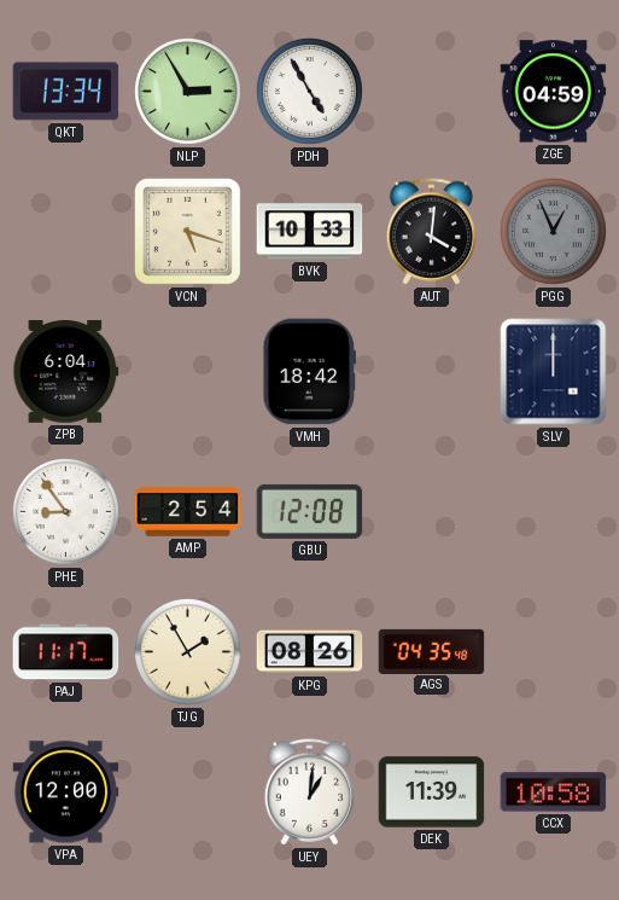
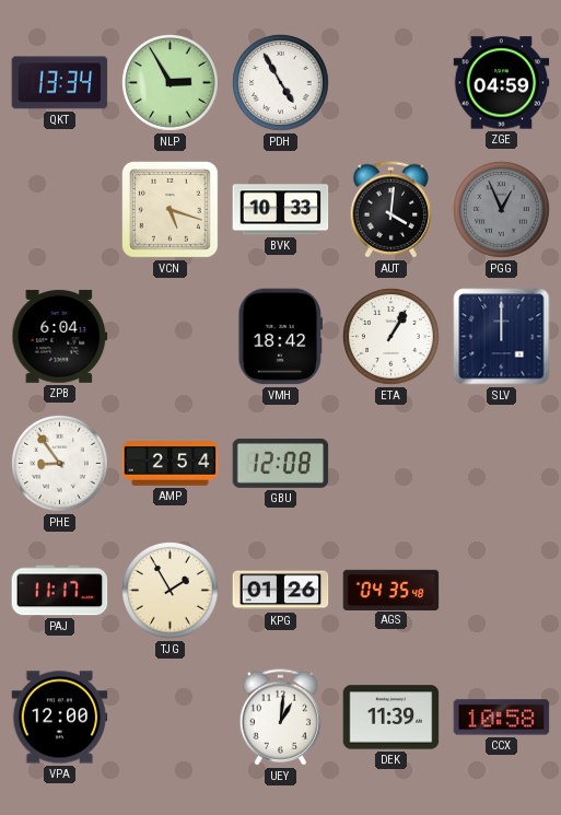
ETA: none -> 1:05 (391, 337)
KPG: 08:26 -> 01:26 (281, 591)
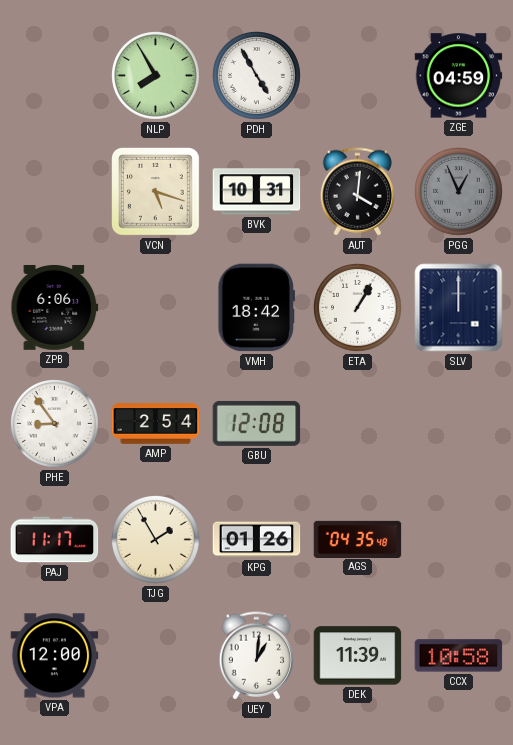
QKT: 13:34 -> none (60, 83)
NLP: 2:55 -> 7:55 (156, 76)
BVK: 10:33 -> 10:31 (257, 192)
ZPB: 6:04 -> 6:06 (55, 307)
